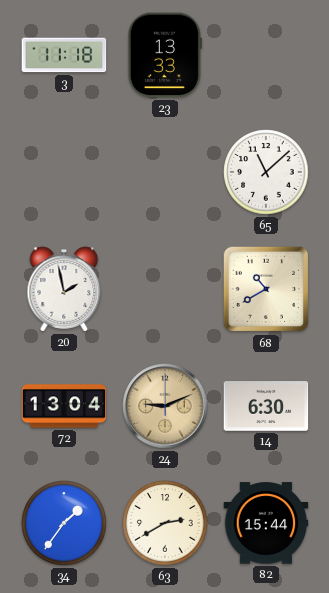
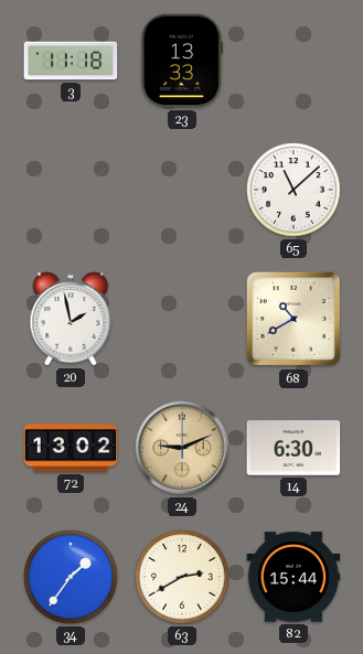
72: 13:04 -> 13:02 (71, 448)
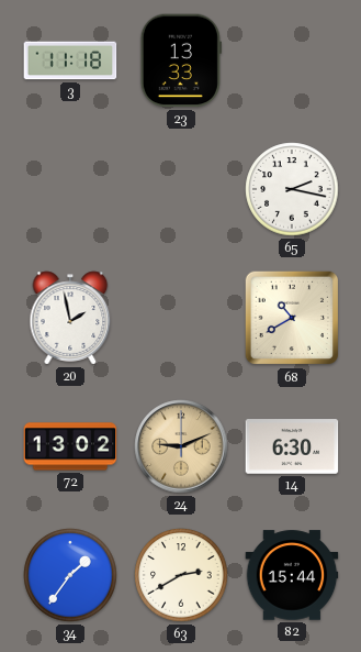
65: 11:08 -> 2:17 (292, 189)
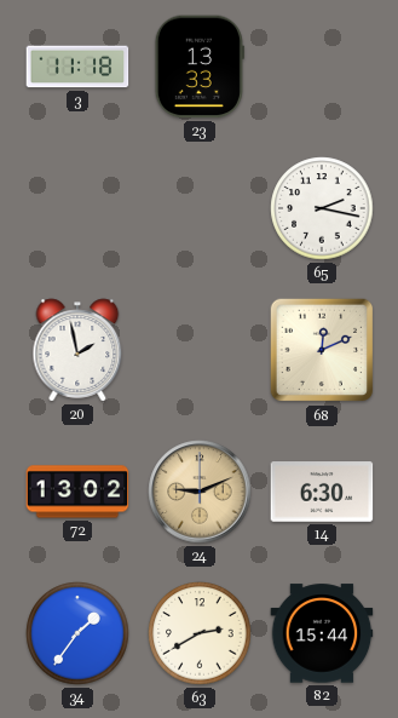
68: 10:40 -> 12:11 (322, 350)
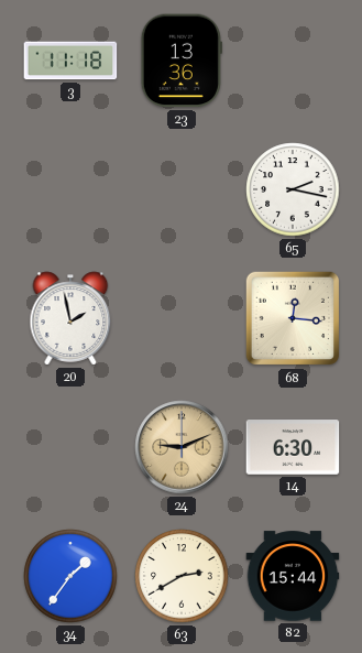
23: 13:33 -> 13:36 (182, 61)
68: 12:11 -> 12:16 (293, 318)
72: 13:02 -> none (77, 492)
